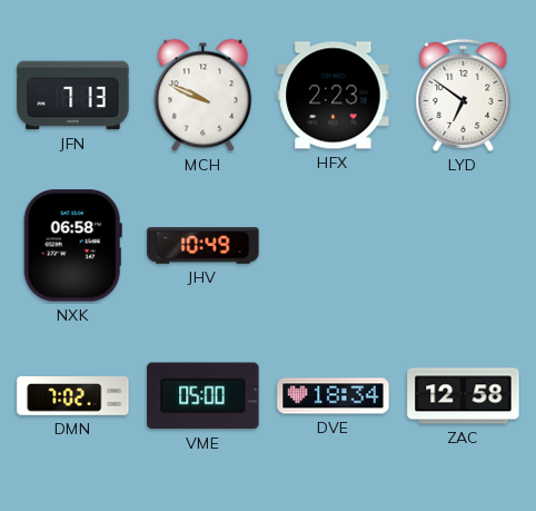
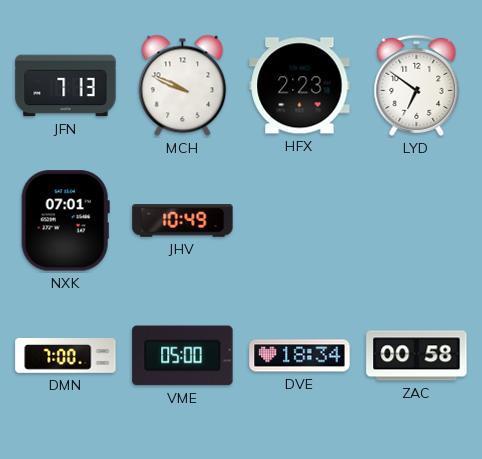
NXK: 06:58 -> 07:01 (65, 221)
DMN: 7:02 -> 7:00 (66, 356)
ZAC: 12:58 -> 00:58 (417, 356)
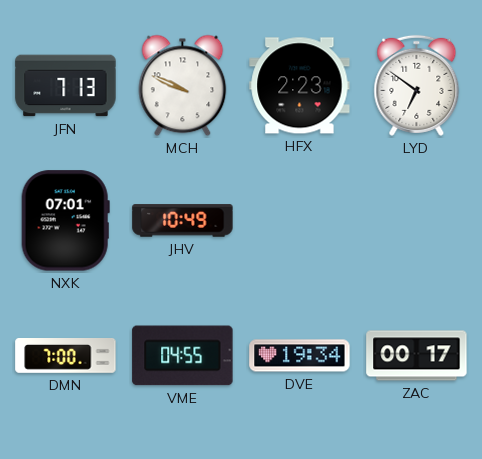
VME: 05:00 -> 04:55 (183, 356)
DVE: 18:34 -> 19:34 (300, 356)
ZAC: 00:58 -> 00:17 (417, 356)
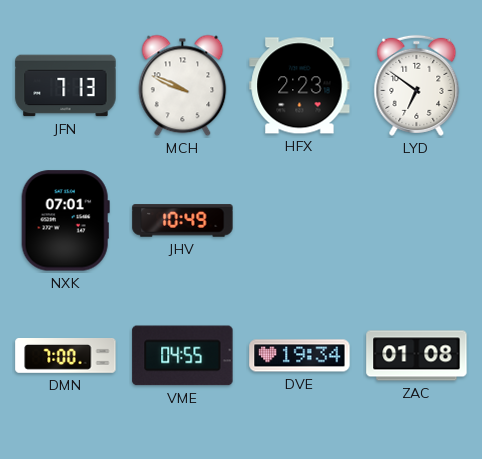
ZAC: 00:17 -> 01:08 (417, 356)
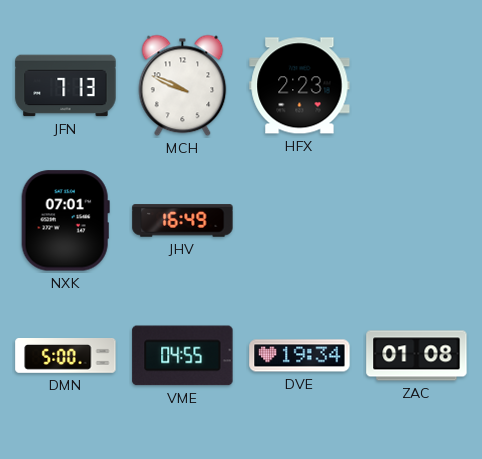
LYD: 6:51 -> none (417, 85)
JHV: 10:49 -> 16:49 (183, 221)
DMN: 7:00 -> 5:00 (66, 356)
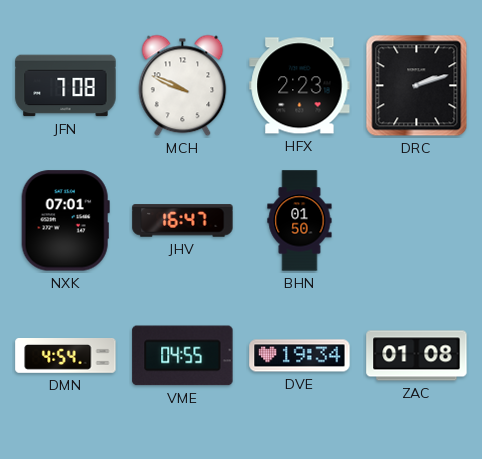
JFN: 7:13 -> 7:08 (66, 86)
DRC: none -> 2:12 (417, 86)
JHV: 16:49 -> 16:47 (183, 221)
BHN: none -> 01:50 (300, 221)
DMN: 5:00 -> 4:54 (66, 356)
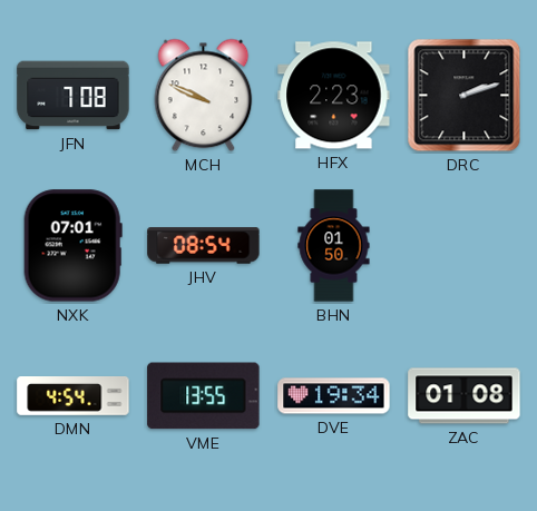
JHV: 16:47 -> 08:54 (204, 246)
VME: 04:55 -> 13:55 (204, 396)
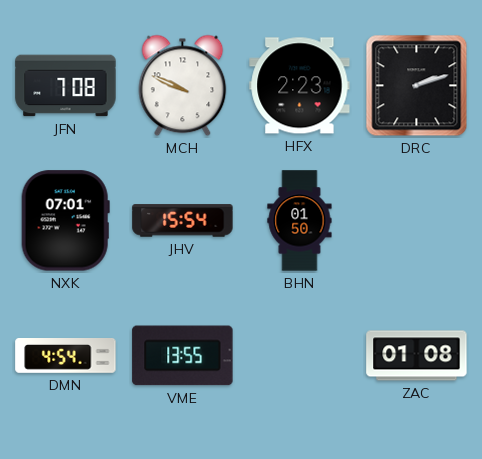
JHV: 08:54 -> 15:54 (183, 221)
DVE: 19:34 -> none (334, 396)
